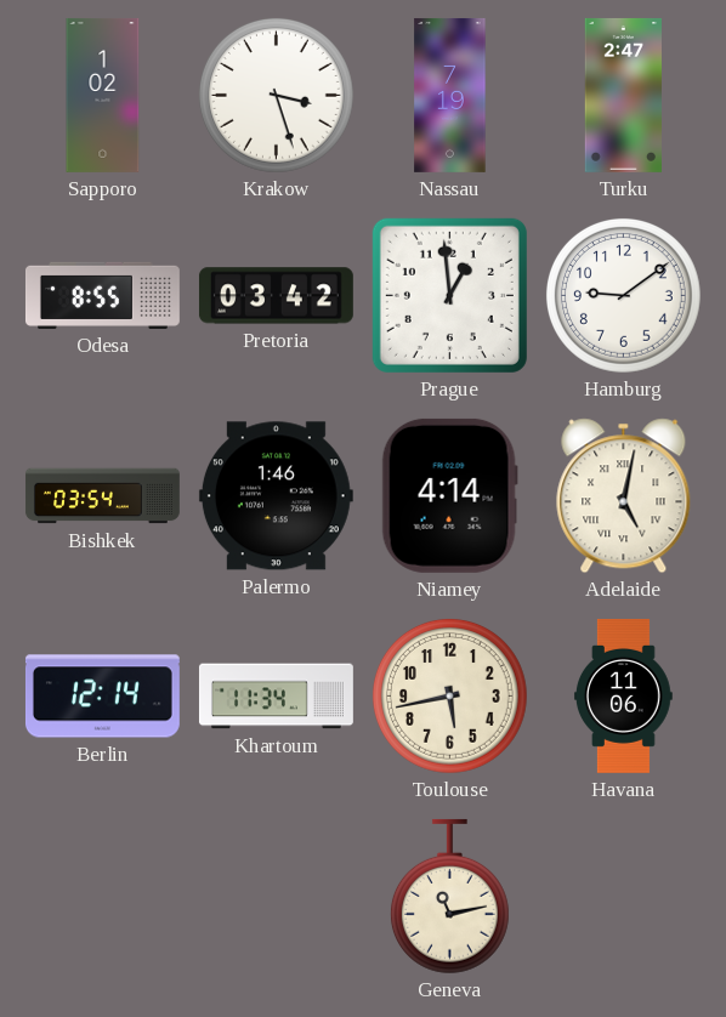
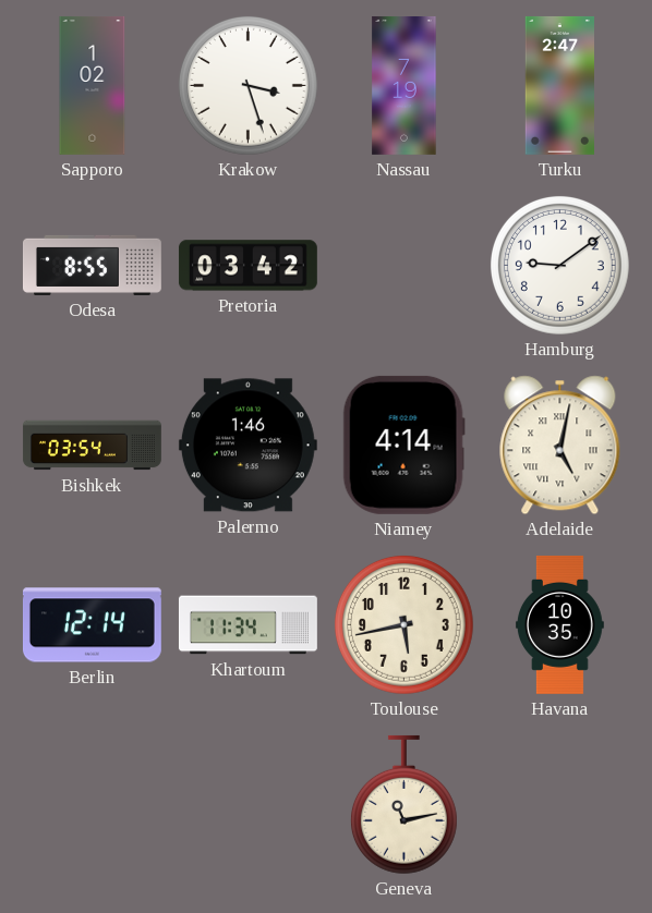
Prague: 12:59 -> none (449, 295)
Havana: 11:06 -> 10:35 (560, 624)
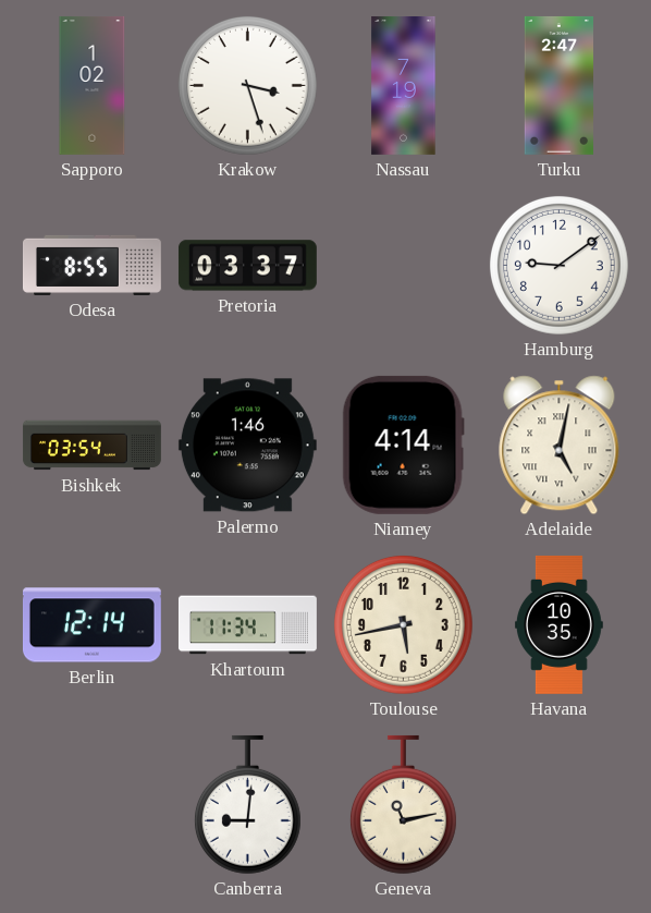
Pretoria: 03:42 -> 03:37 (247, 266)
Canberra: none -> 9:01 (247, 805)
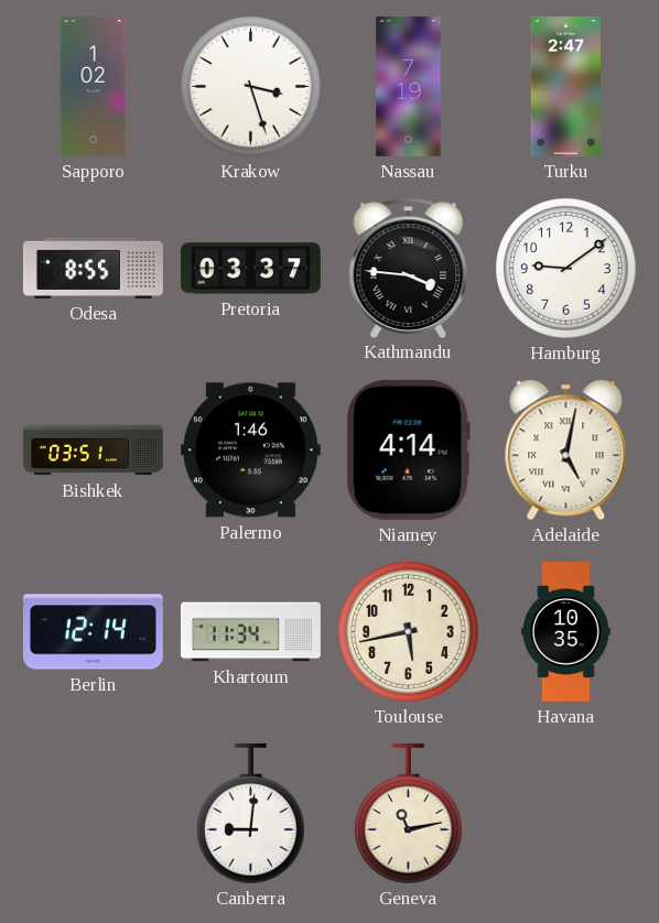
Kathmandu: none -> 3:46 (409, 268)
Bishkek: 03:54 -> 03:51 (93, 450)
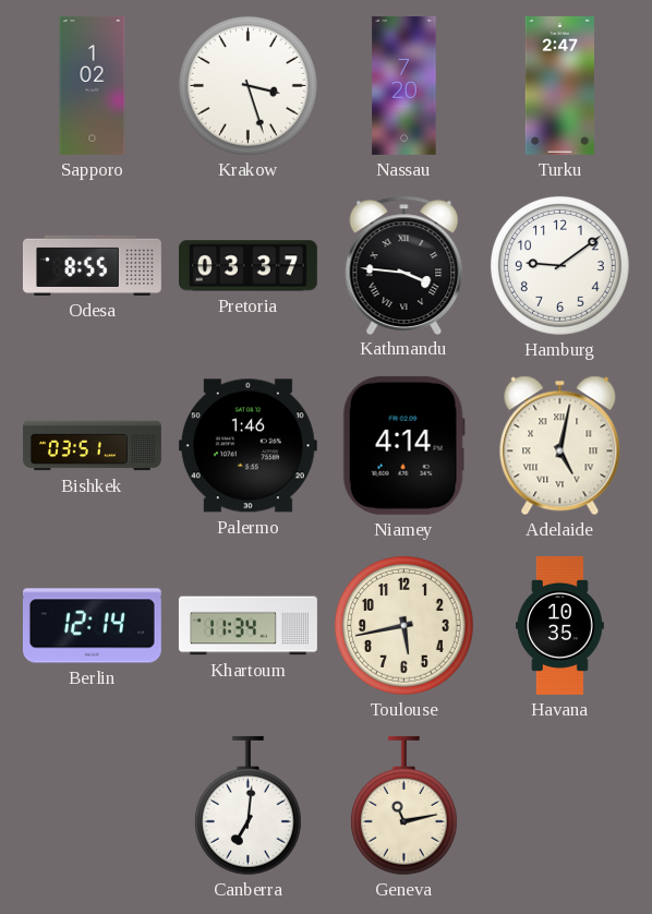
Nassau: 7:19 -> 7:20 (405, 85)
Canberra: 9:01 -> 7:01 (247, 806)
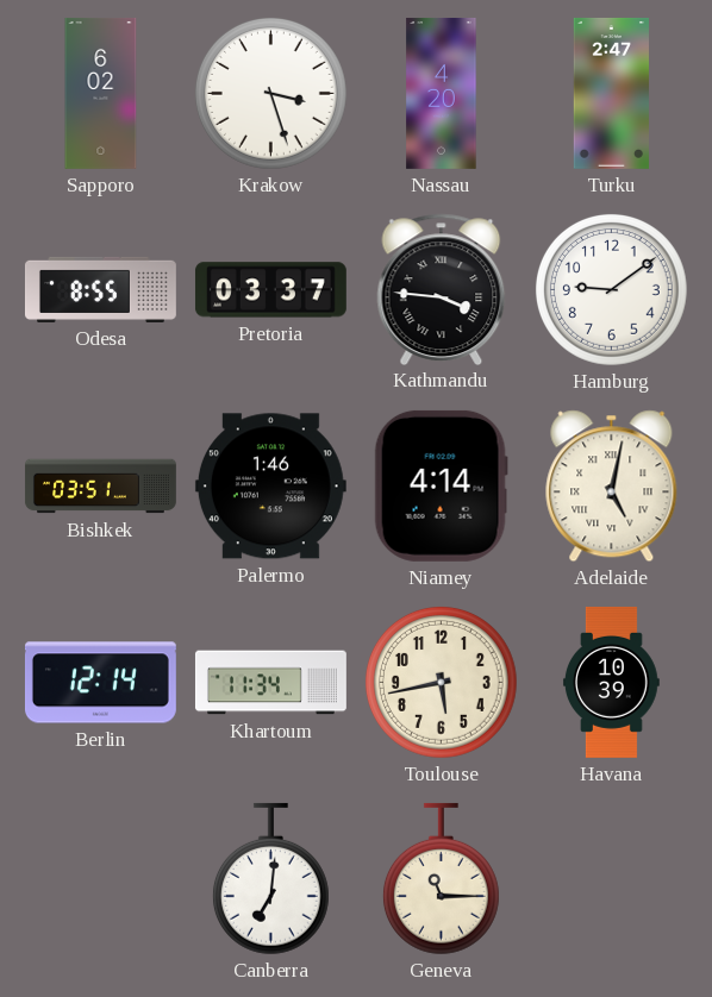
Sapporo: 1:02 -> 6:02 (101, 93)
Nassau: 7:20 -> 4:20 (442, 93)
Havana: 10:35 -> 10:39 (612, 682)
Geneva: 11:13 -> 11:15 (441, 879)
